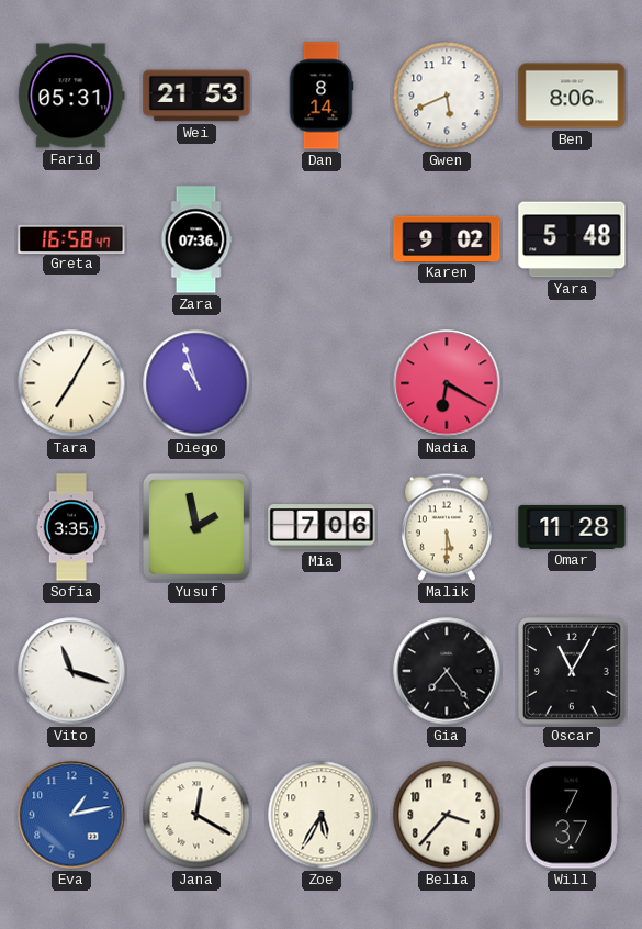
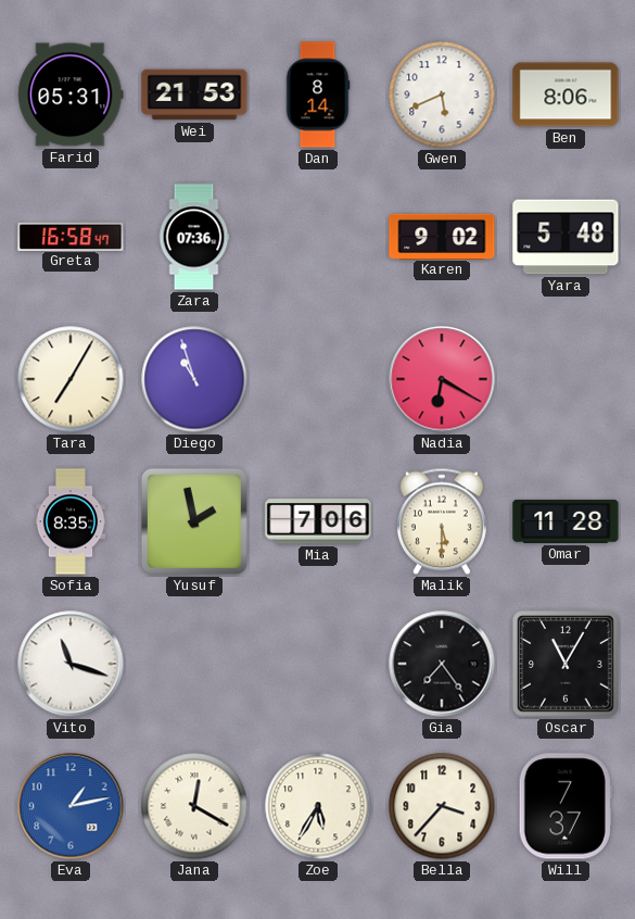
Sofia: 3:35 -> 8:35 (71, 521)
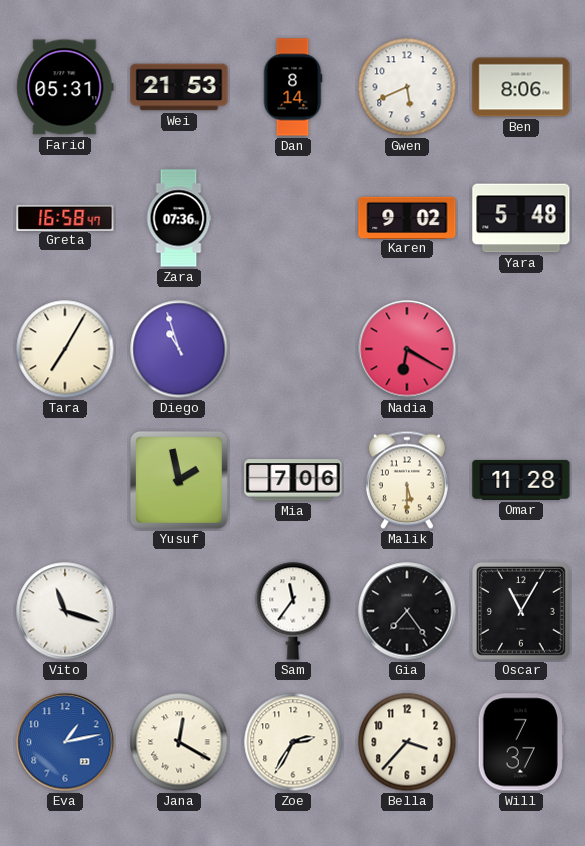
Sofia: 8:35 -> none (71, 521)
Sam: none -> 11:36 (293, 611)
Zoe: 5:35 -> 2:35 (293, 742)
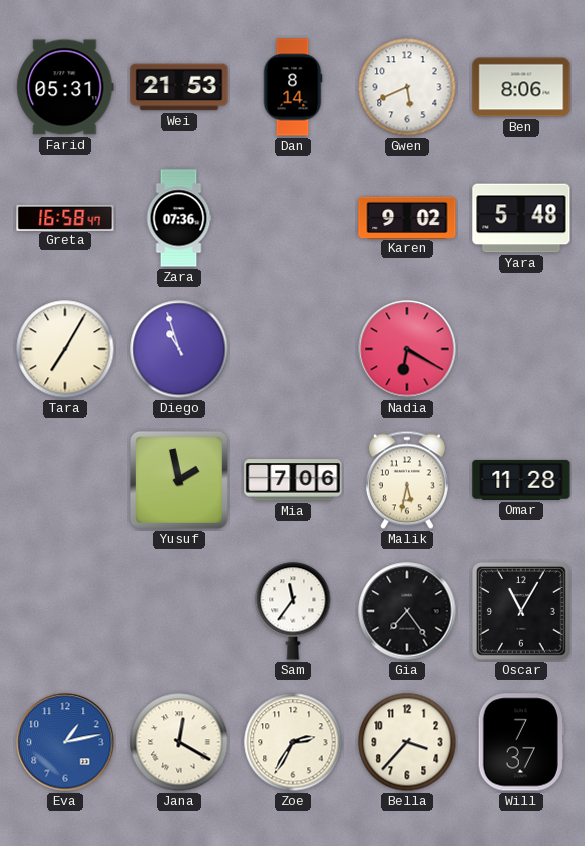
Malik: 5:30 -> 5:32 (407, 480)
Vito: 11:18 -> none (65, 611)
